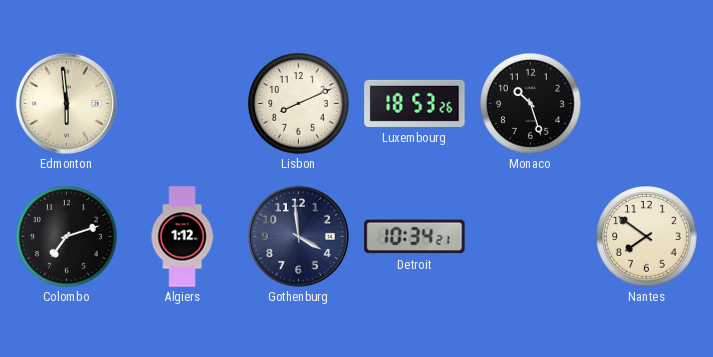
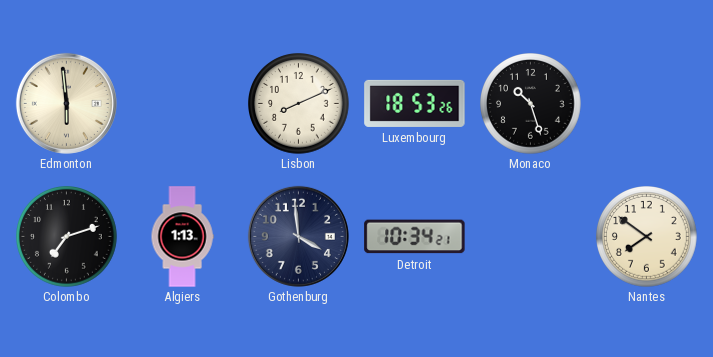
Algiers: 1:12 -> 1:13 (182, 237)
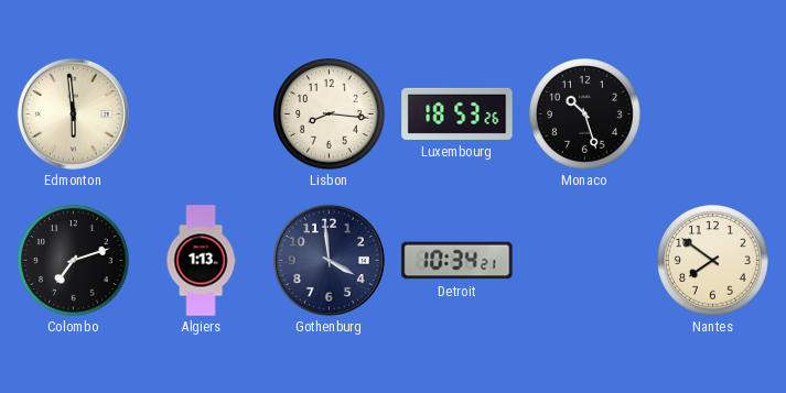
Lisbon: 8:11 -> 8:16 (330, 114)
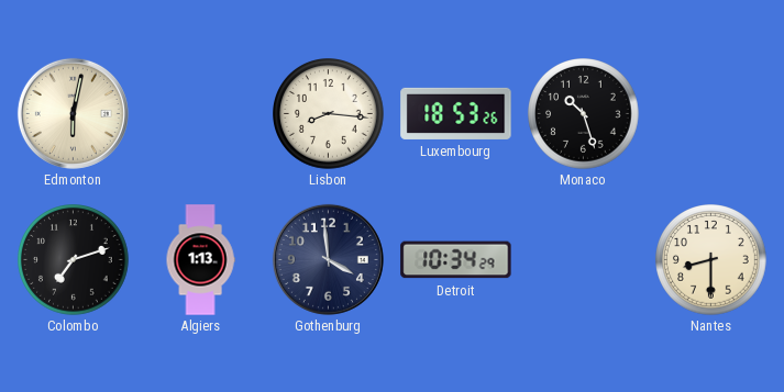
Edmonton: 5:59 -> 6:02 (73, 113)
Detroit: 10:34:21 -> 10:34:29 (456, 260)
Nantes: 7:51 -> 8:30 (711, 260)
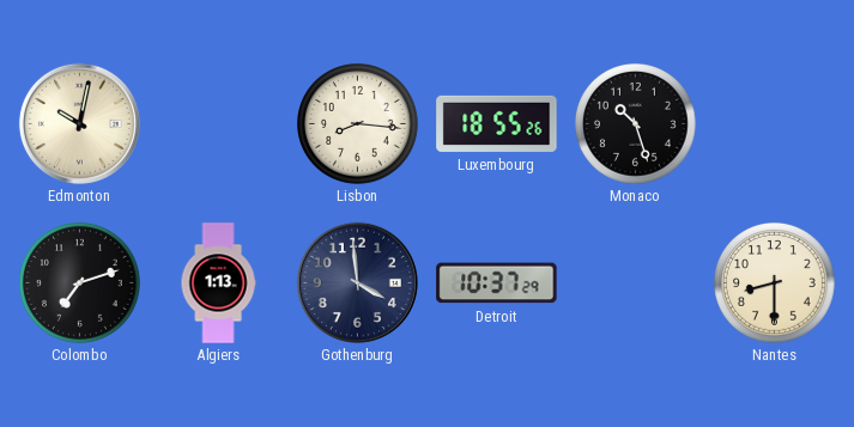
Edmonton: 6:02 -> 10:02 (79, 123)
Luxembourg: 18:53 -> 18:55 (497, 123)
Detroit: 10:34 -> 10:37 (497, 283)
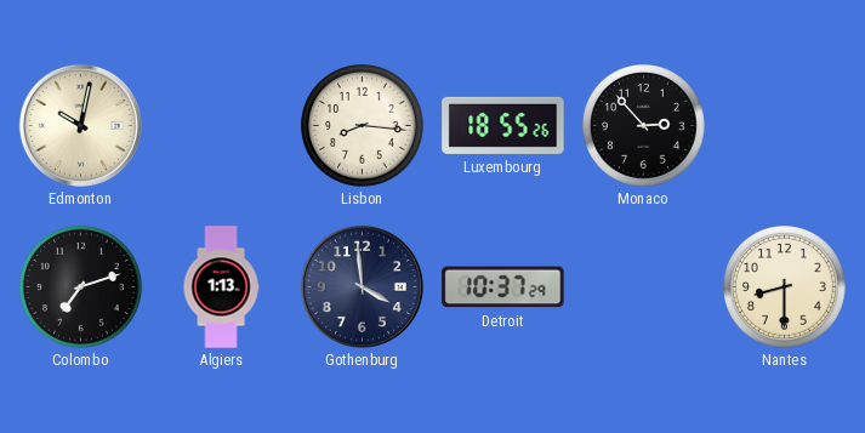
Monaco: 10:27 -> 2:53 (644, 126)
